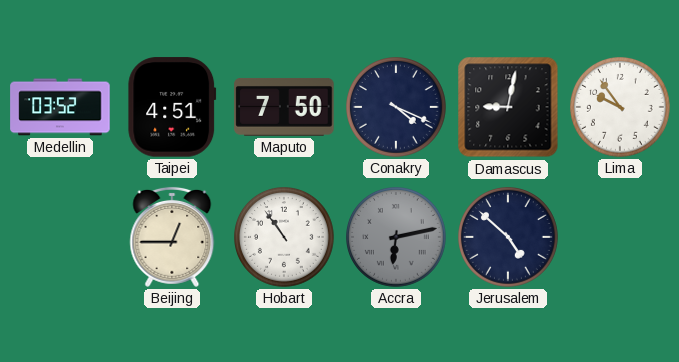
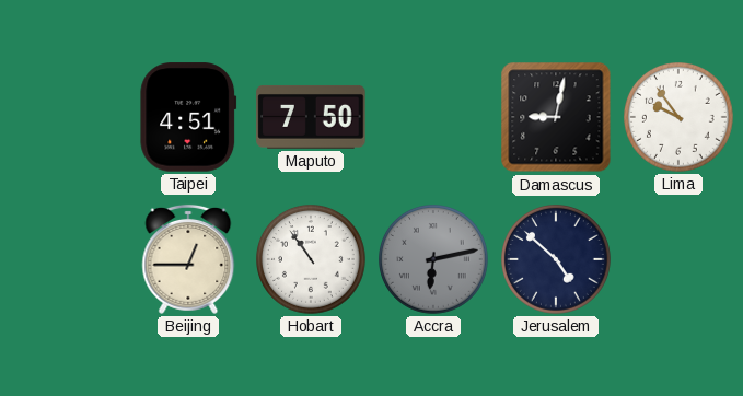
Medellin: 03:52 -> none (60, 107)
Conakry: 4:19 -> none (397, 108)
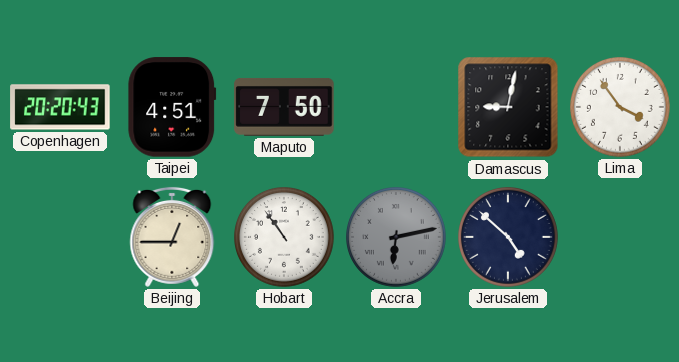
Copenhagen: none -> 20:20 (60, 107)
Lima: 9:54 -> 3:54 (621, 108)
